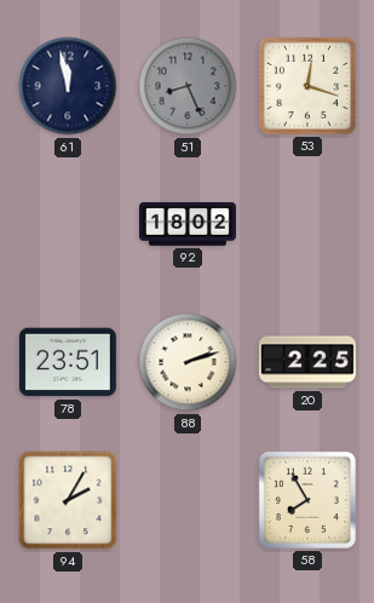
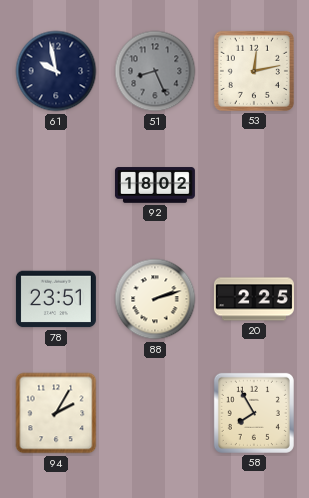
61: 11:58 -> 9:58 (56, 71)
53: 12:18 -> 12:13 (254, 71)
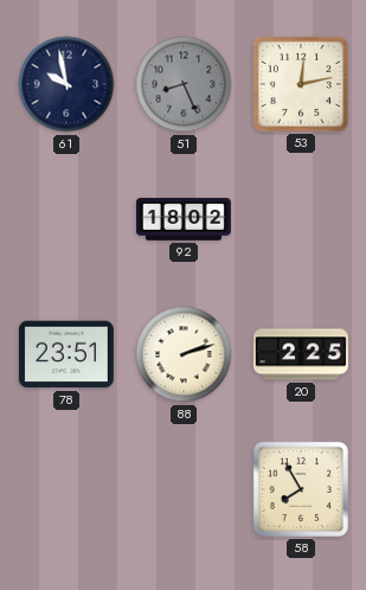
94: 2:05 -> none (56, 413)
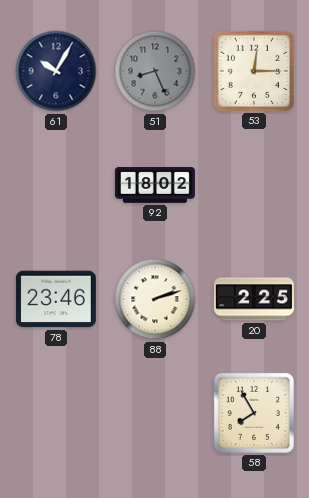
61: 9:58 -> 10:05 (56, 71)
53: 12:13 -> 12:15 (254, 71)
78: 23:51 -> 23:46 (56, 299)
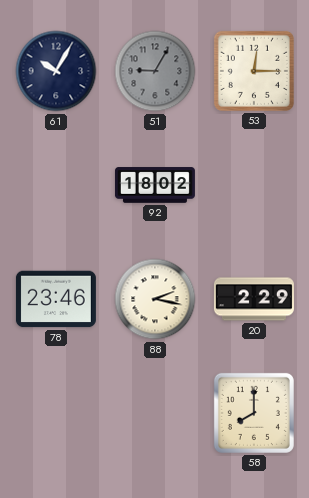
51: 8:26 -> 9:05 (155, 71)
88: 2:12 -> 2:17 (155, 299)
20: 2:25 -> 2:29 (254, 299)
58: 7:55 -> 8:00 (254, 413)
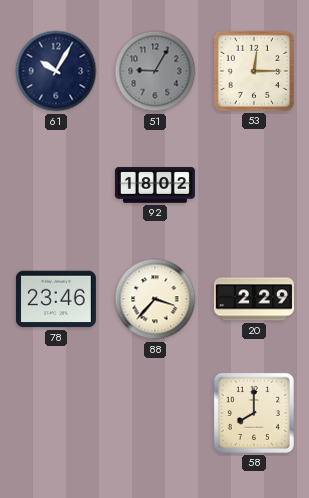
88: 2:17 -> 3:37 (155, 299)
